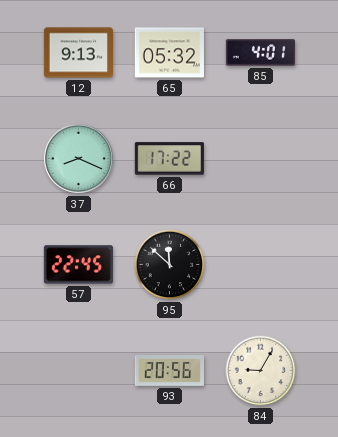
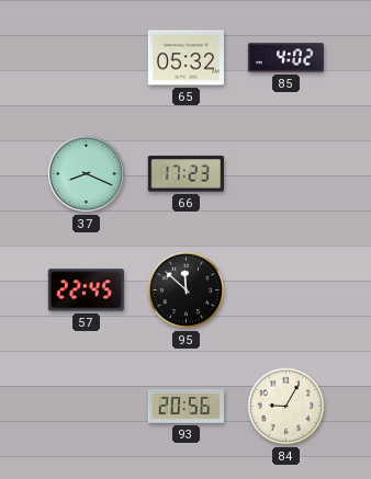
12: 9:13 -> none (78, 53)
85: 4:01 -> 4:02 (285, 58)
66: 17:22 -> 17:23 (185, 174)
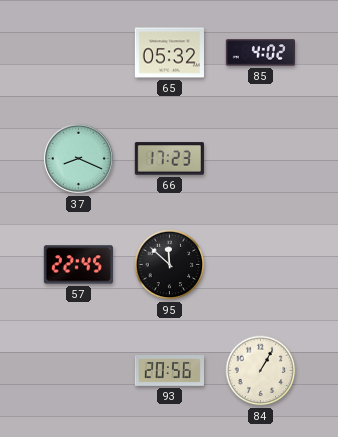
84: 9:05 -> 1:05 (261, 371)
